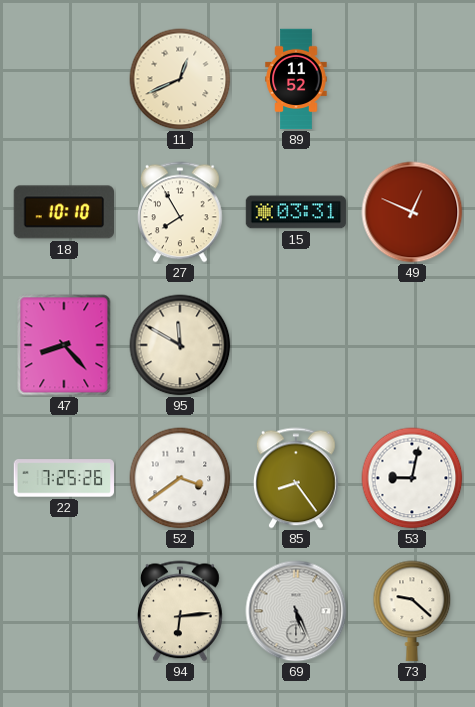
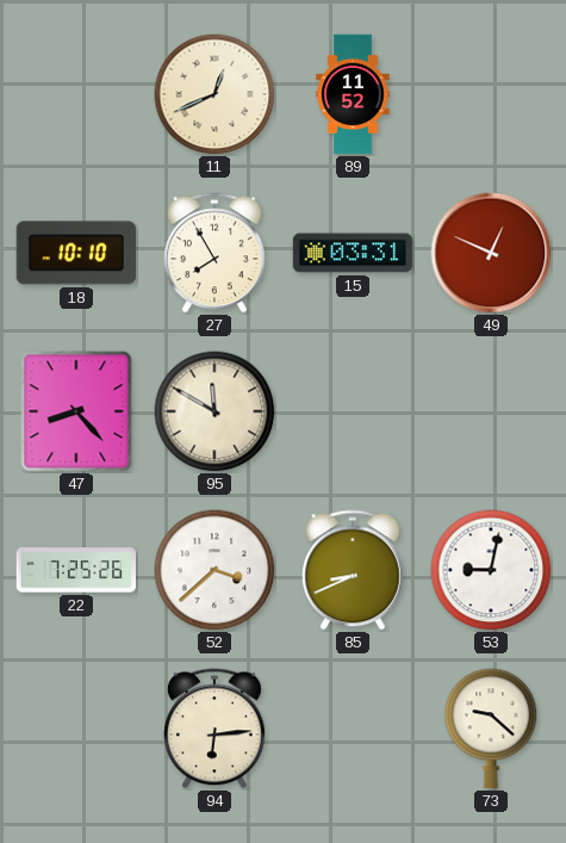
52: 3:39 -> 3:38 (214, 570)
85: 8:24 -> 8:41 (353, 570)
69: 5:26 -> none (296, 611)
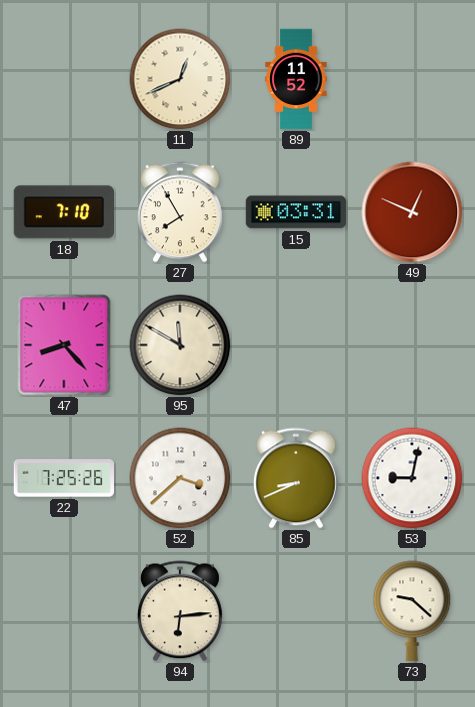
18: 10:10 -> 7:10 (63, 212)
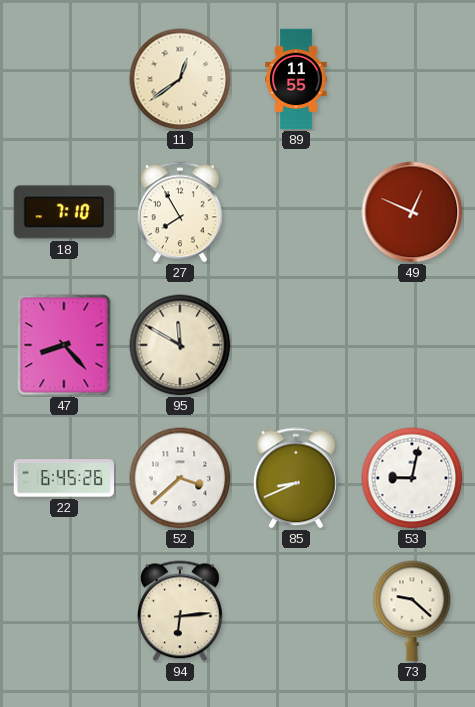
11: 12:41 -> 12:39 (180, 79)
89: 11:52 -> 11:55 (296, 79)
15: 03:31 -> none (296, 212)
22: 7:25 -> 6:45 (63, 478)
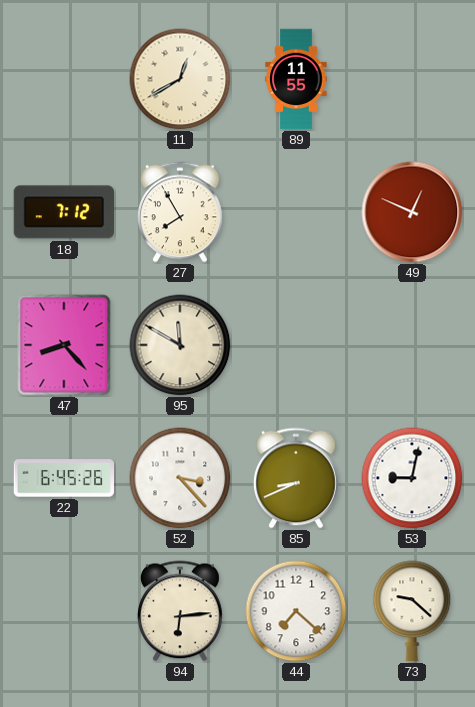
11: 12:39 -> 12:40 (180, 79)
18: 7:10 -> 7:12 (63, 212)
52: 3:38 -> 3:23 (180, 478)
44: none -> 7:22 (296, 611)
